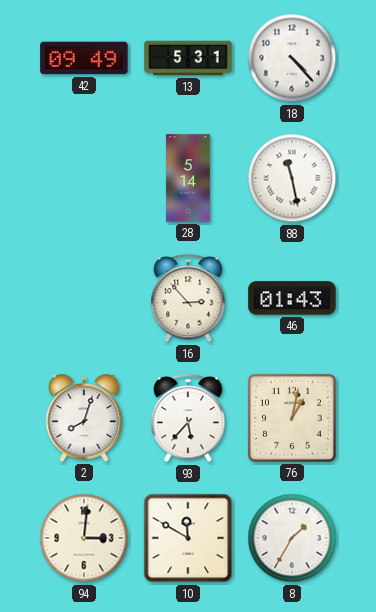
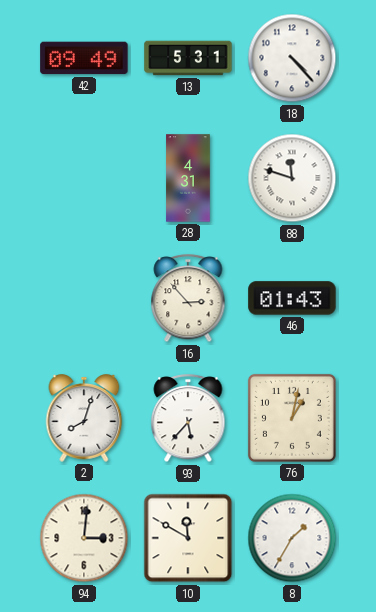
28: 5:14 -> 4:31 (188, 178)
88: 11:28 -> 11:48 (292, 178)
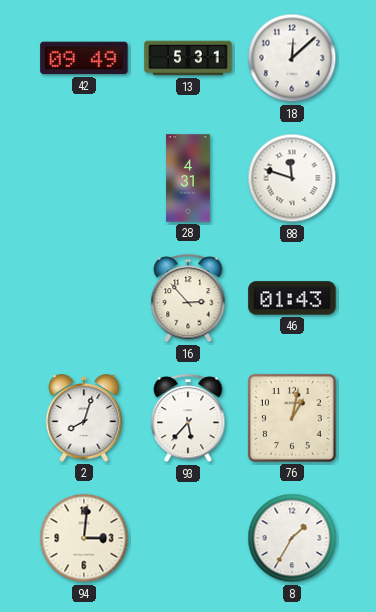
18: 4:23 -> 12:08 (292, 58)
10: 11:50 -> none (188, 538)
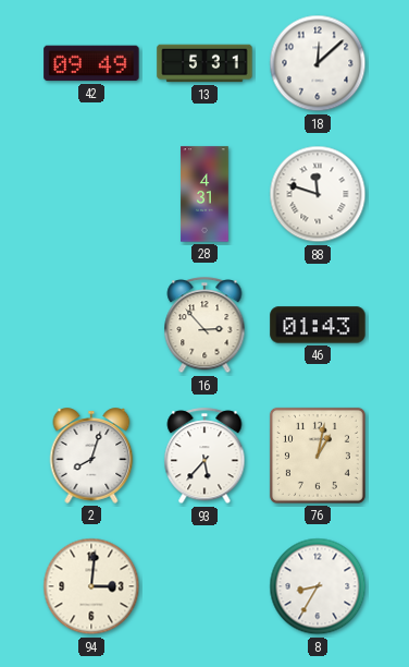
8: 1:35 -> 8:35 (318, 586)
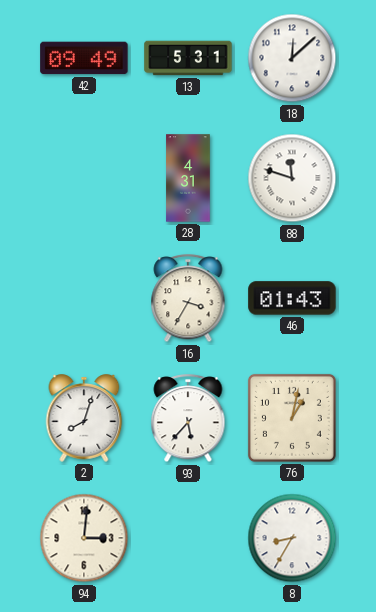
16: 2:53 -> 3:35 (188, 299)
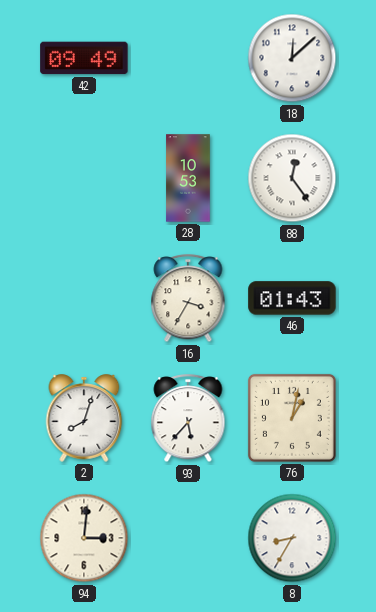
13: 5:31 -> none (188, 58)
28: 4:31 -> 10:53 (188, 178)
88: 11:48 -> 12:24 (292, 178)
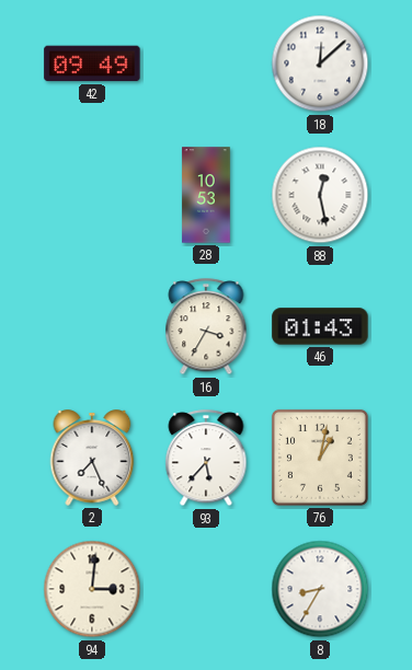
88: 12:24 -> 12:28 (320, 195)
2: 8:03 -> 7:26 (92, 458)
